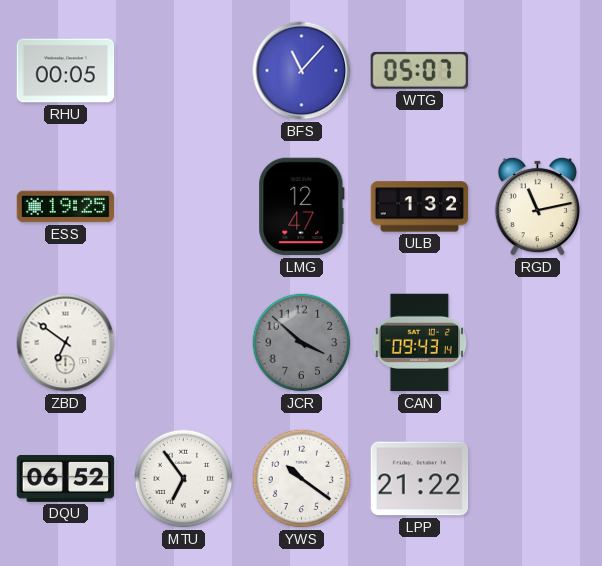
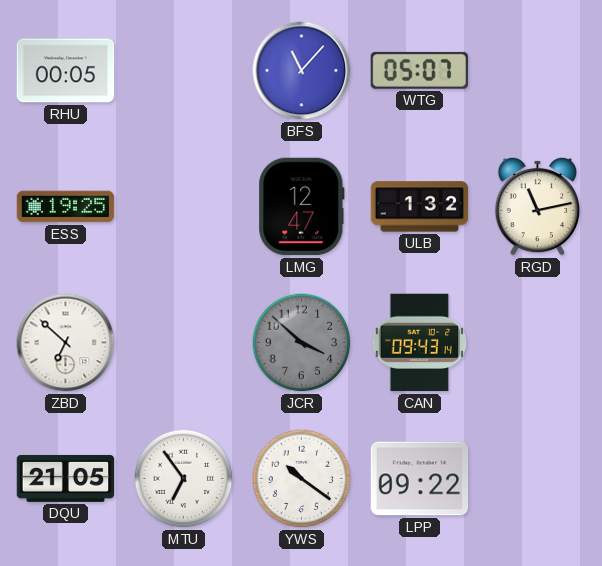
ZBD: 6:51 -> 6:52 (66, 343)
DQU: 06:52 -> 21:05 (66, 478)
LPP: 21:22 -> 09:22 (420, 479)
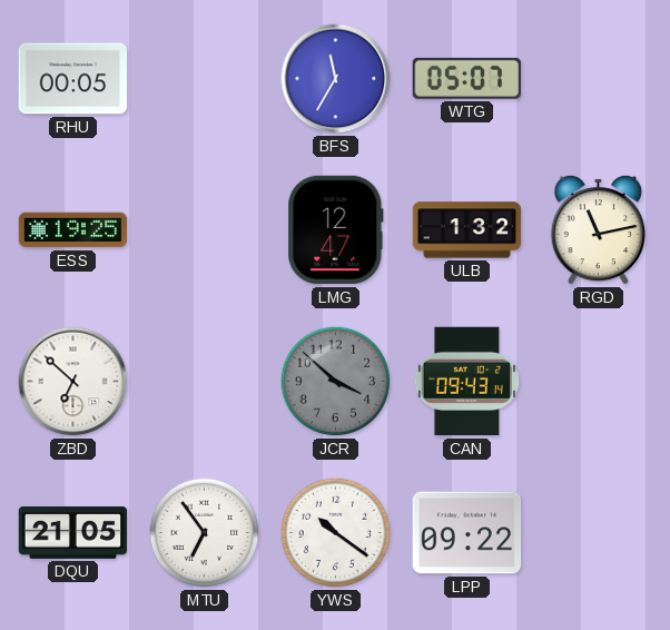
BFS: 11:07 -> 11:35 (336, 79)
